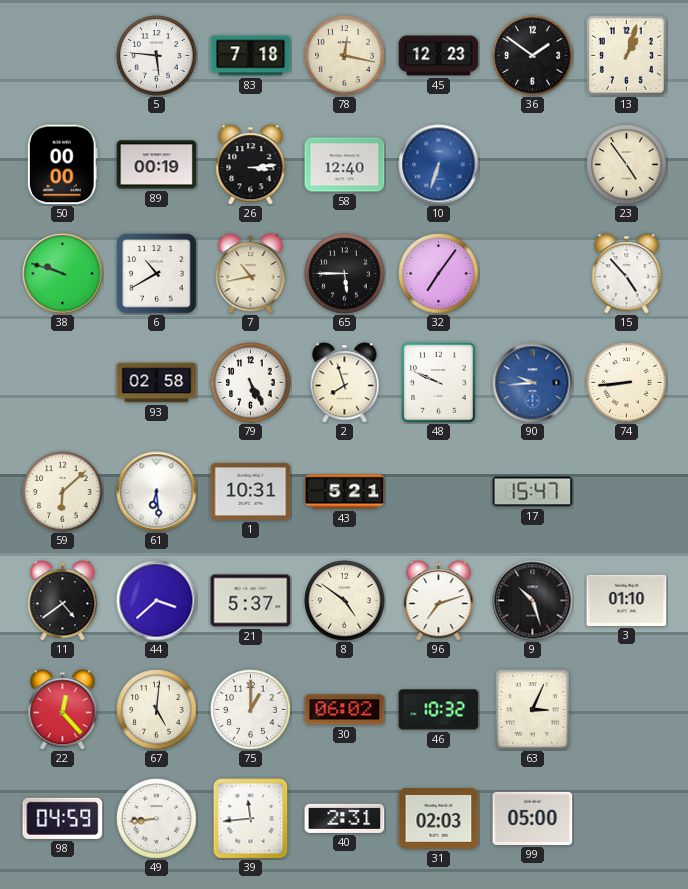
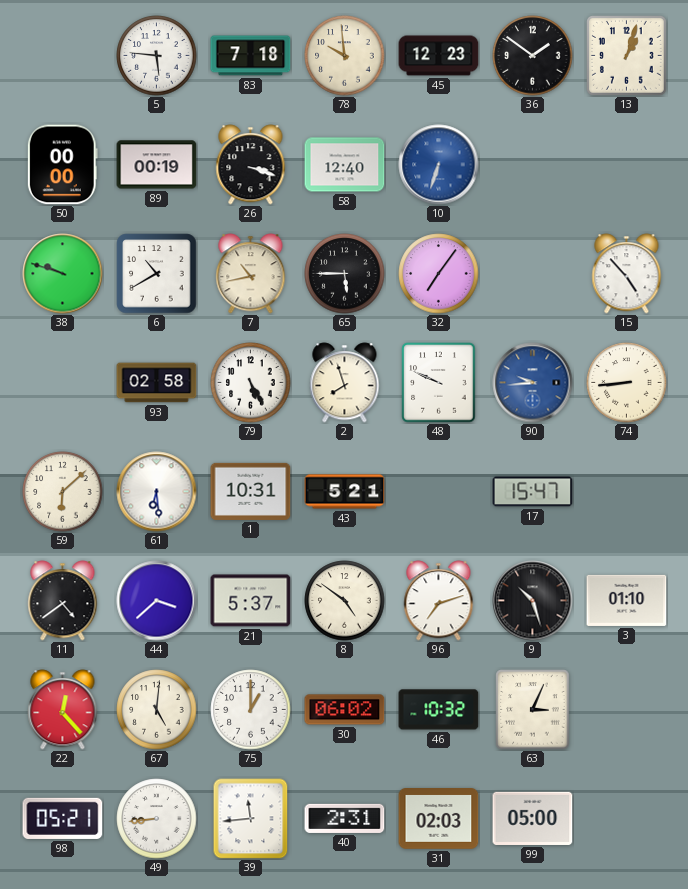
78: 12:17 -> 9:59 (345, 56)
26: 3:14 -> 3:18 (251, 165)
23: 4:54 -> none (627, 165)
98: 04:59 -> 05:21 (63, 818)
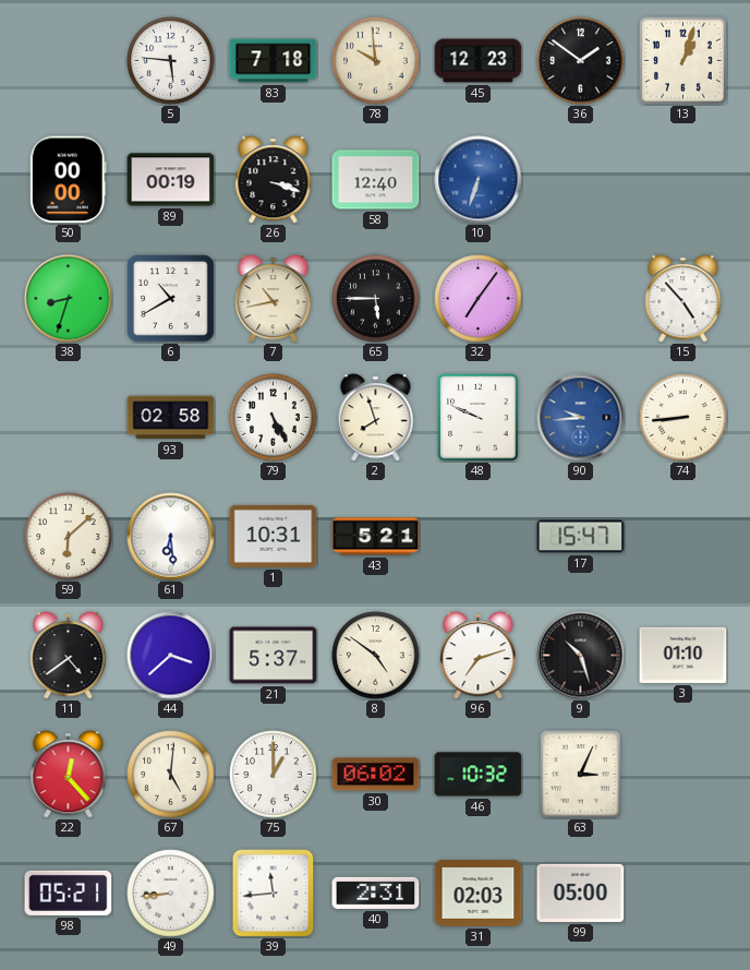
38: 9:48 -> 8:33 (69, 299)
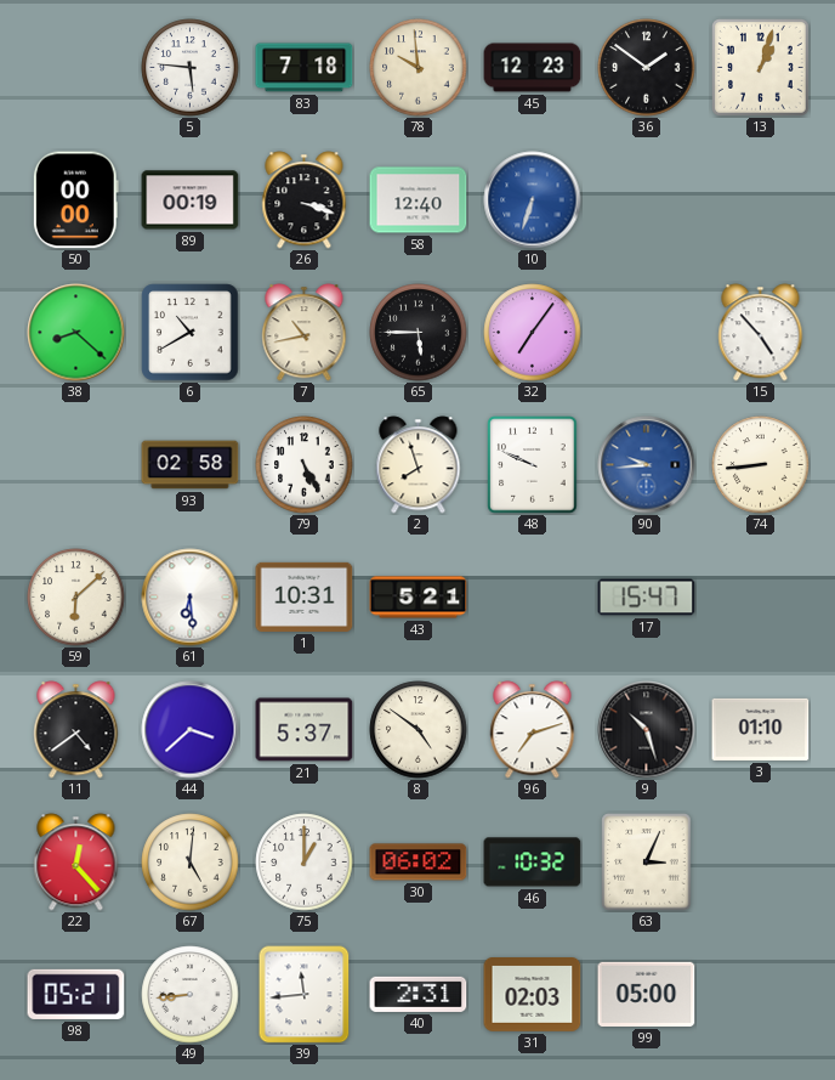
38: 8:33 -> 8:22 (76, 333)
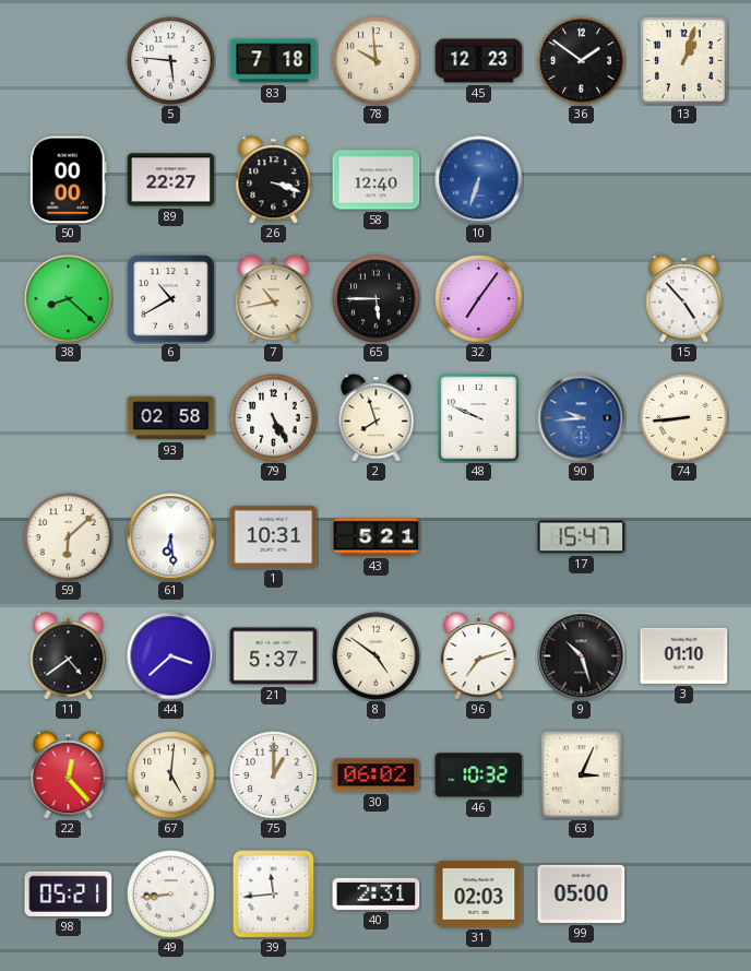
89: 00:19 -> 22:27 (171, 180)
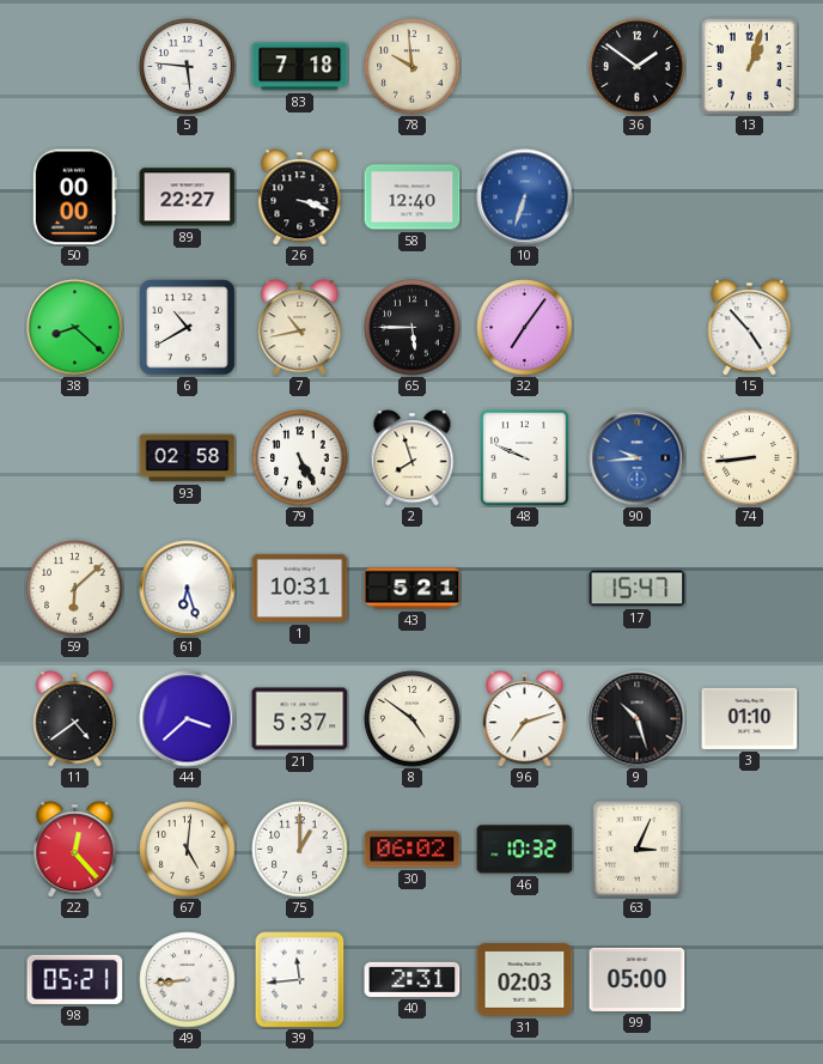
45: 12:23 -> none (479, 61)
61: 6:29 -> 6:27 (188, 589)
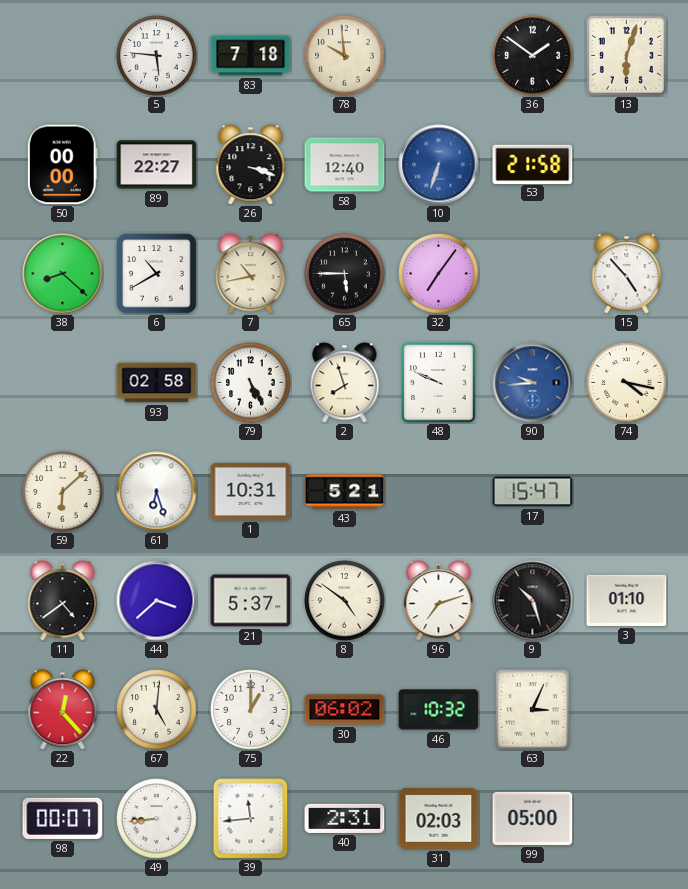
13: 1:03 -> 6:03 (627, 56)
53: none -> 21:58 (533, 164)
74: 8:44 -> 4:17 (627, 383)
98: 05:21 -> 00:07 (63, 818)
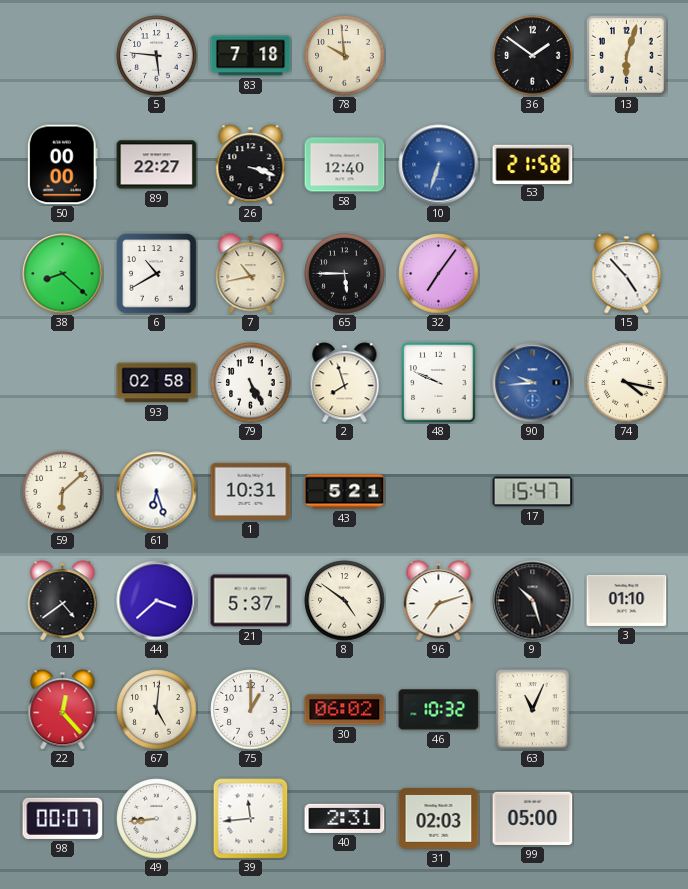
63: 3:04 -> 11:04 (533, 710)
